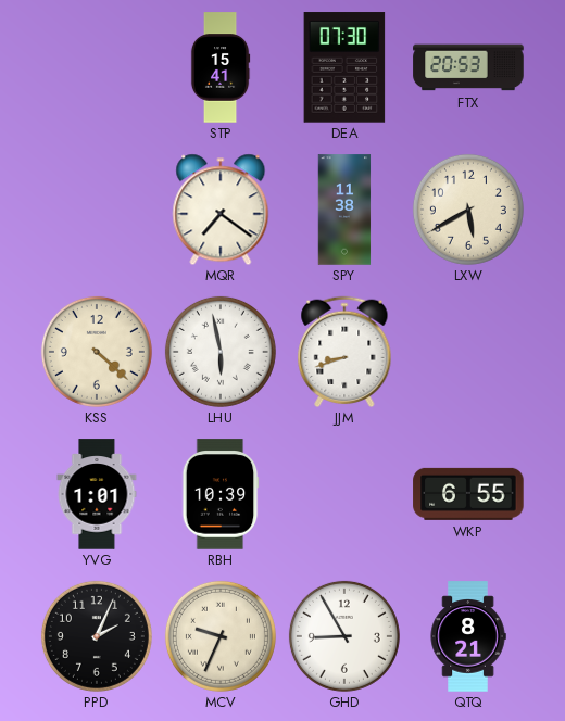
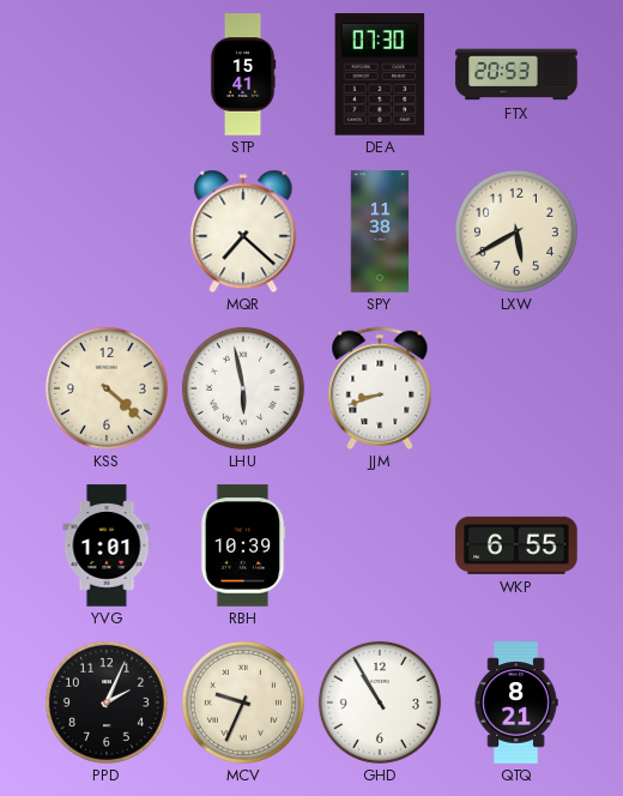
MQR: 7:21 -> 7:22 (243, 231)
GHD: 8:55 -> 10:55 (380, 702)
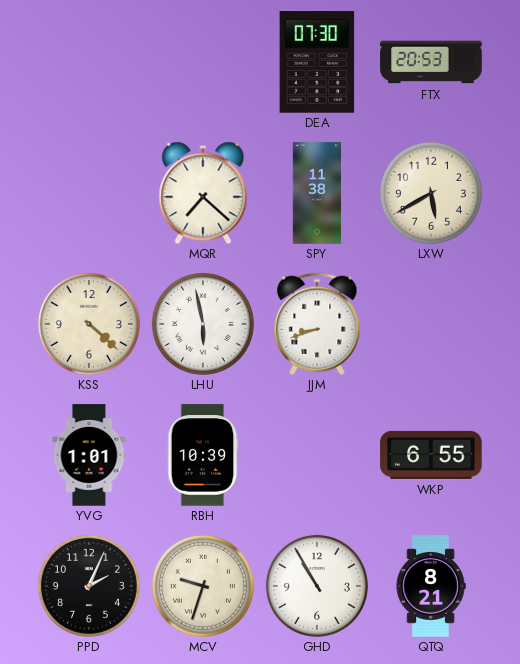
STP: 15:41 -> none (243, 74)
MCV: 9:34 -> 9:33 (203, 586)
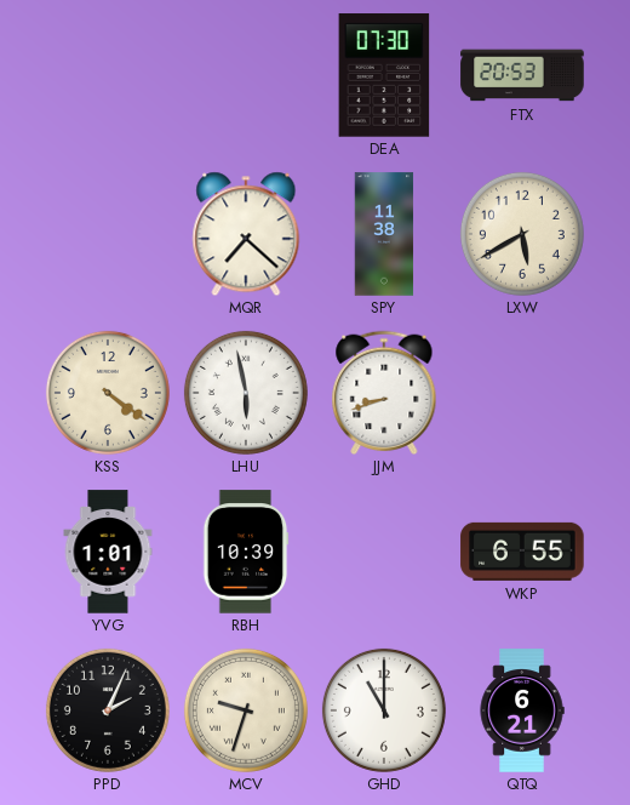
KSS: 4:22 -> 4:21 (108, 393)
GHD: 10:55 -> 11:00 (384, 710)
QTQ: 8:21 -> 6:21 (522, 710)
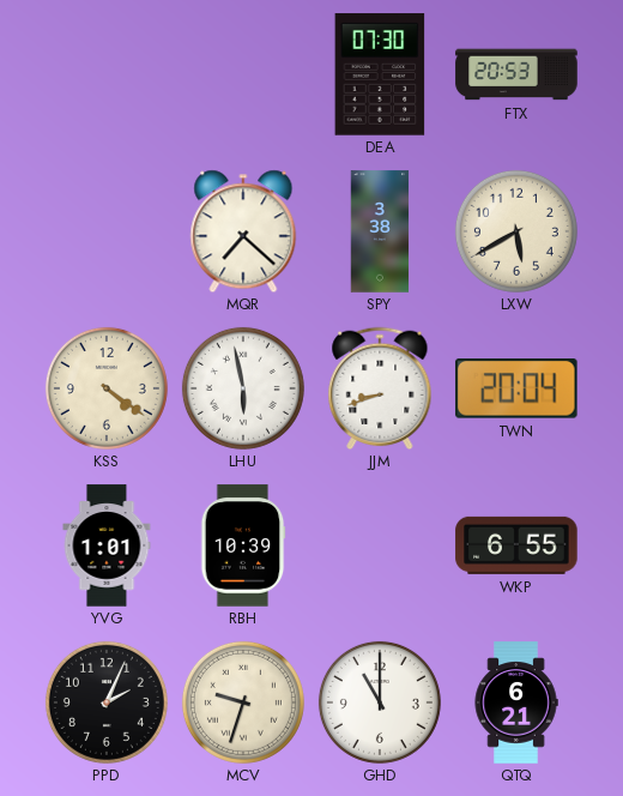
SPY: 11:38 -> 3:38 (380, 231)
TWN: none -> 20:04 (518, 390)
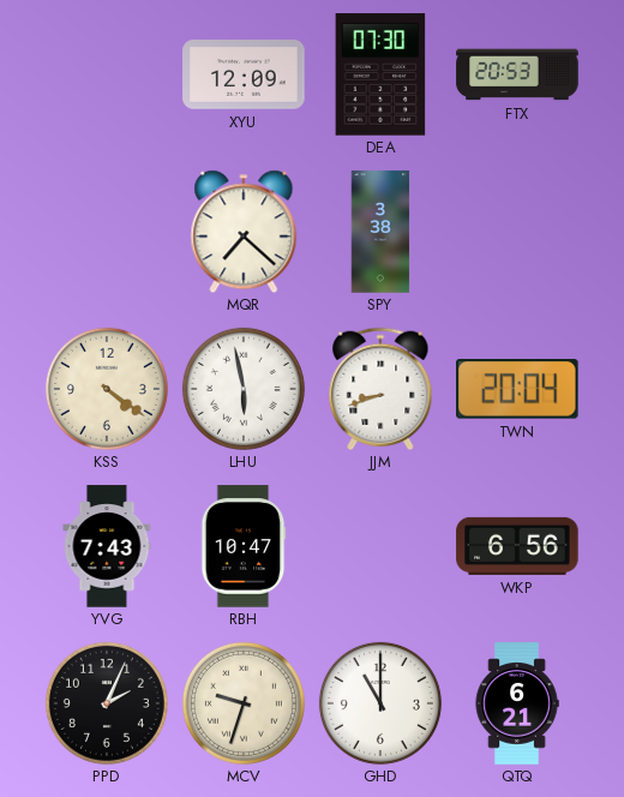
XYU: none -> 12:09 (244, 76)
LXW: 5:40 -> none (516, 231)
YVG: 1:01 -> 7:43 (107, 546)
RBH: 10:39 -> 10:47 (244, 546)
WKP: 6:55 -> 6:56 (517, 546)
